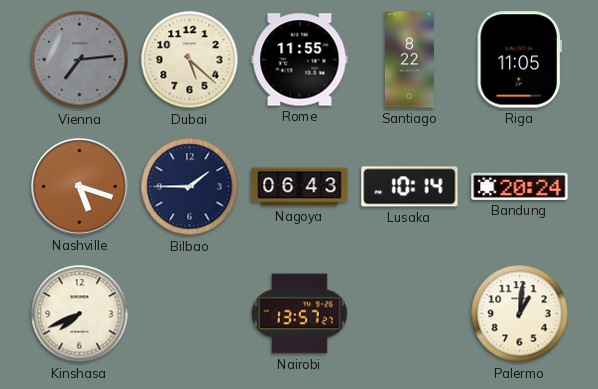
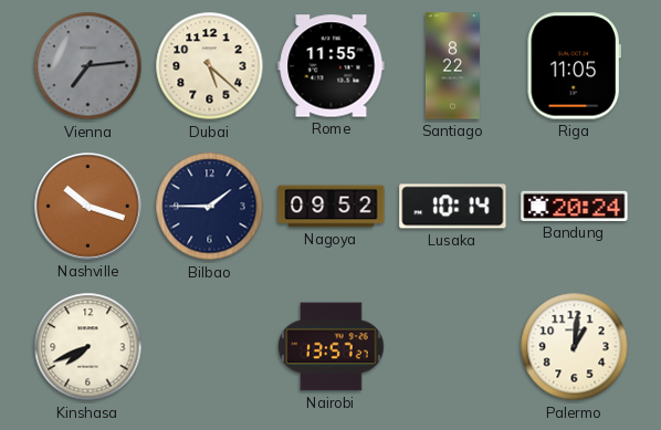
Nashville: 5:18 -> 10:18 (88, 207)
Nagoya: 06:43 -> 09:52 (332, 207)
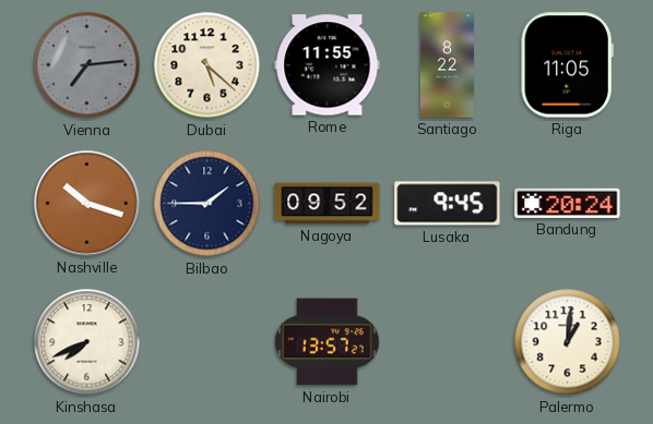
Lusaka: 10:14 -> 9:45 (448, 204)
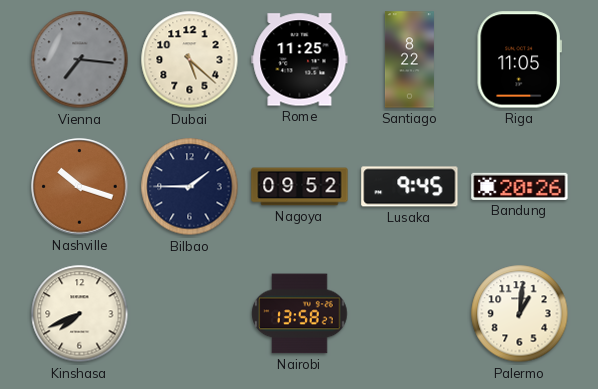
Vienna: 7:14 -> 7:16 (80, 60)
Rome: 11:55 -> 11:25 (300, 60)
Bandung: 20:24 -> 20:26 (520, 186)
Nairobi: 13:57 -> 13:58 (300, 314)
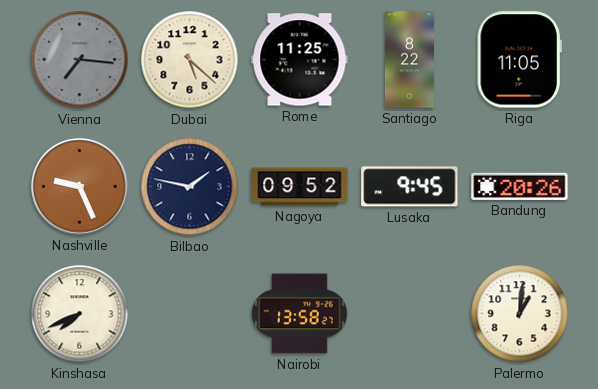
Nashville: 10:18 -> 9:26 (80, 187)
Bilbao: 1:45 -> 1:47 (190, 187)
